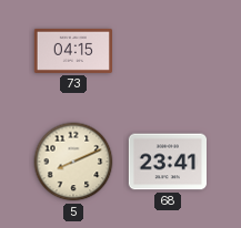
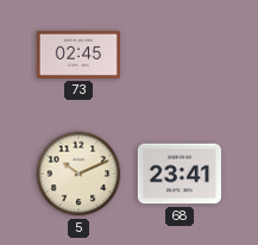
73: 04:15 -> 02:45 (77, 55)
5: 8:11 -> 10:11 (78, 174)
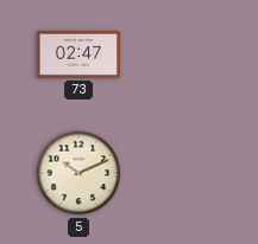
73: 02:45 -> 02:47 (77, 54)
68: 23:41 -> none (178, 174)
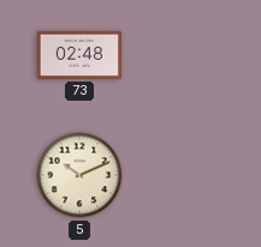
73: 02:47 -> 02:48 (78, 55)
